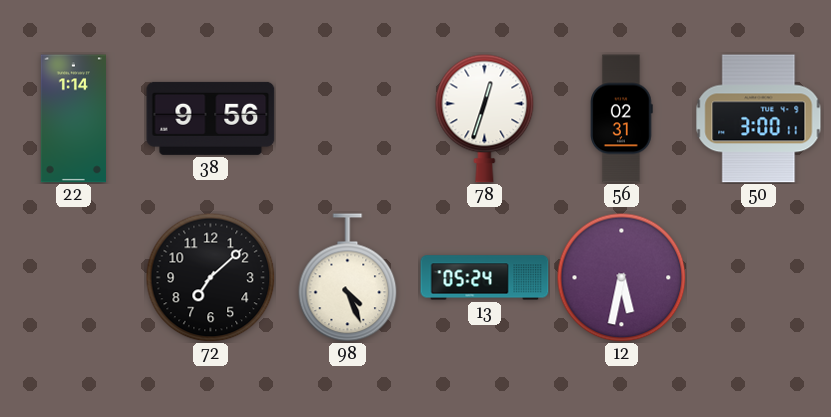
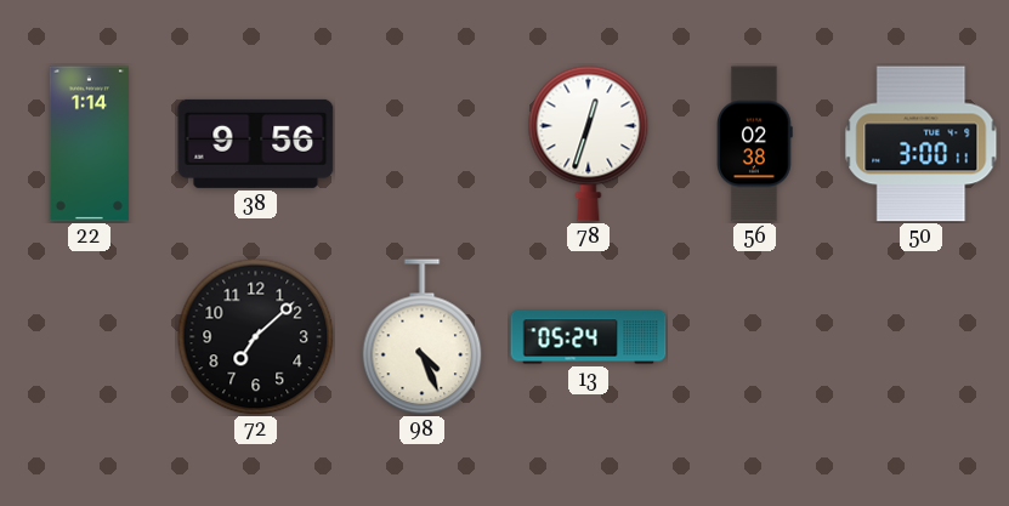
56: 02:31 -> 02:38 (755, 144)
12: 5:32 -> none (621, 277)
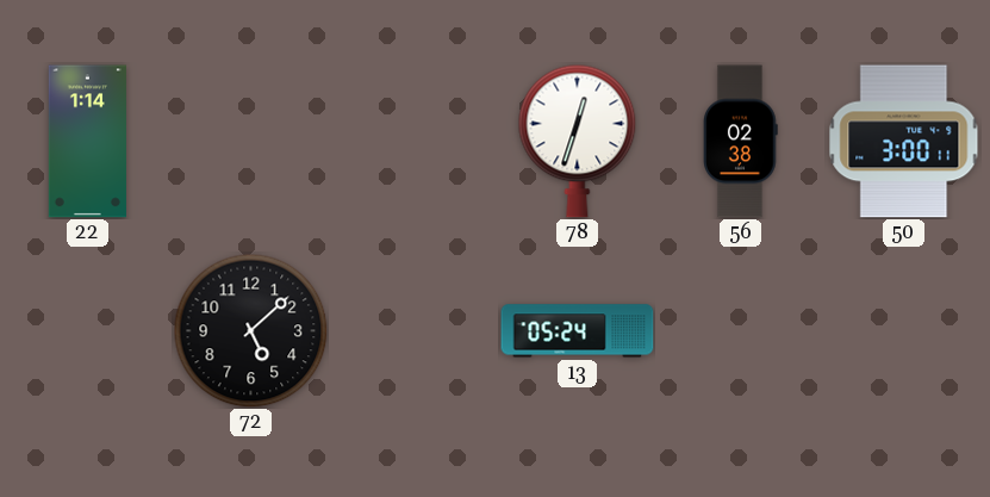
38: 9:56 -> none (256, 143)
72: 7:08 -> 5:08 (250, 330)
98: 4:26 -> none (423, 337)
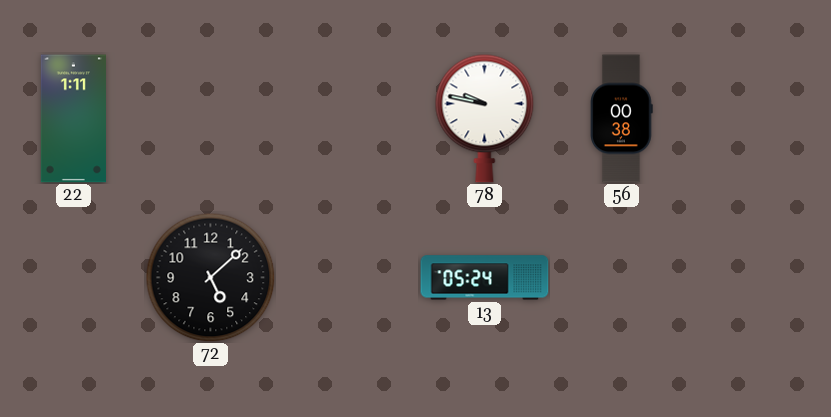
22: 1:14 -> 1:11 (73, 119)
78: 12:33 -> 9:47 (485, 118)
56: 02:38 -> 00:38 (622, 119)
50: 3:00 -> none (904, 142)
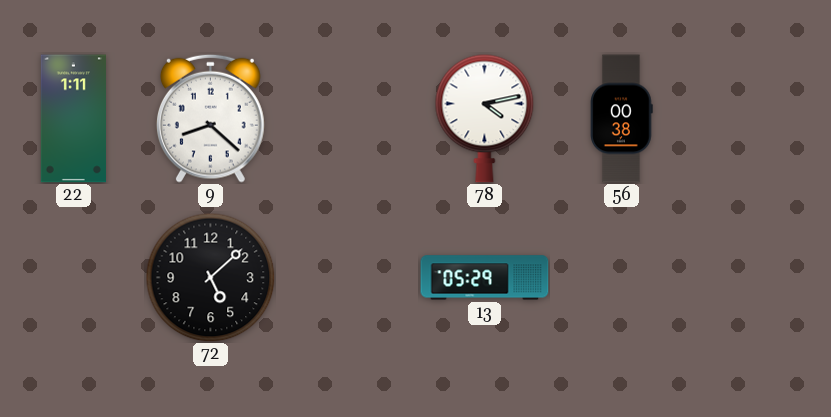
9: none -> 8:22 (210, 118)
78: 9:47 -> 4:13 (485, 118)
13: 05:24 -> 05:29 (485, 278)
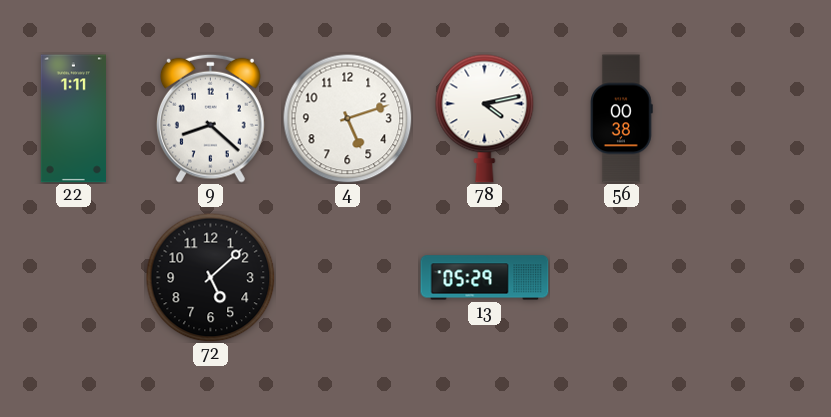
4: none -> 5:12 (347, 118)
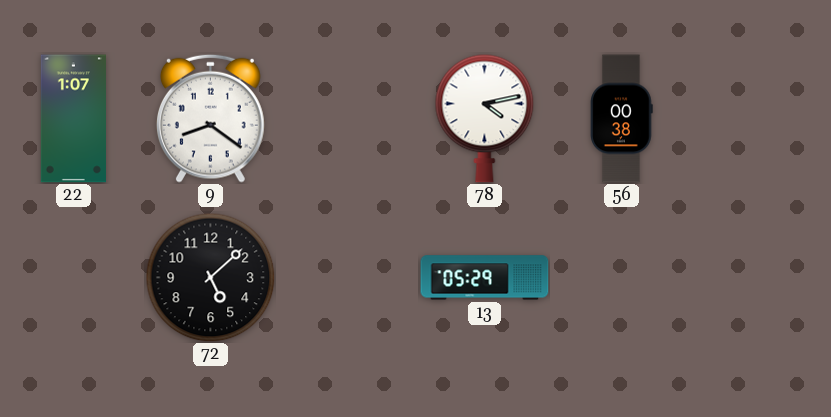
22: 1:11 -> 1:07 (73, 119)
9: 8:22 -> 8:21 (210, 118)
4: 5:12 -> none (347, 118)
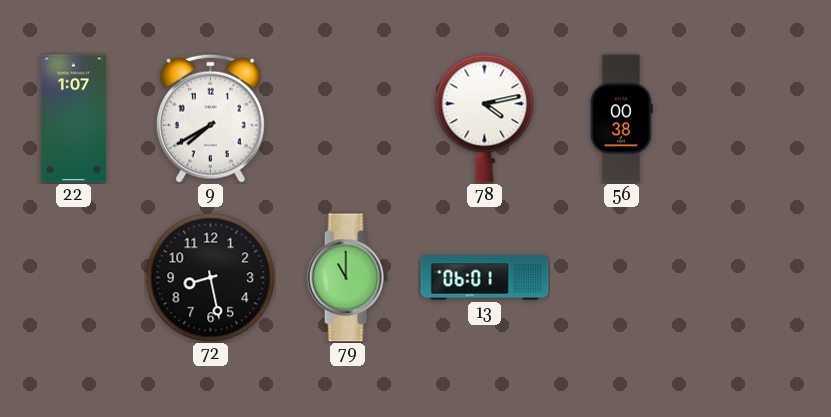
9: 8:21 -> 7:40 (210, 118)
72: 5:08 -> 8:28 (210, 277)
79: none -> 11:00 (347, 278)
13: 05:29 -> 06:01 (485, 278)
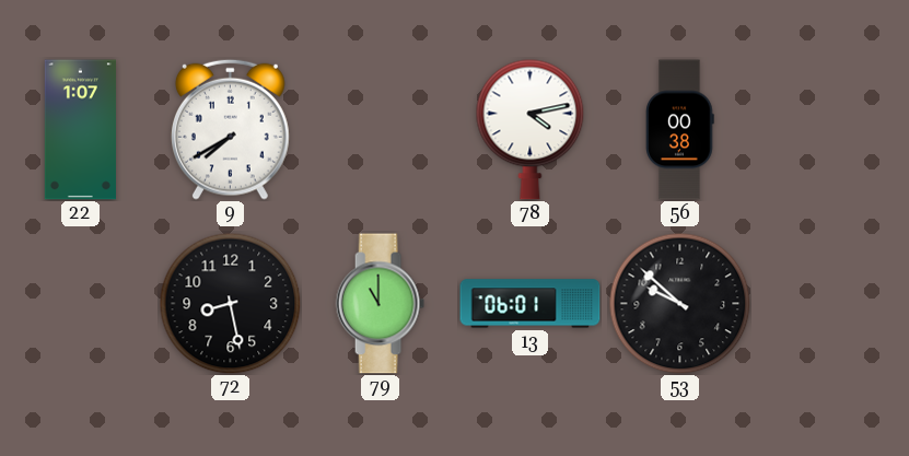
53: none -> 9:52 (679, 303)
